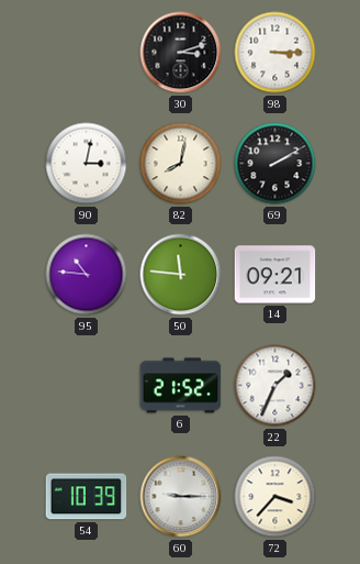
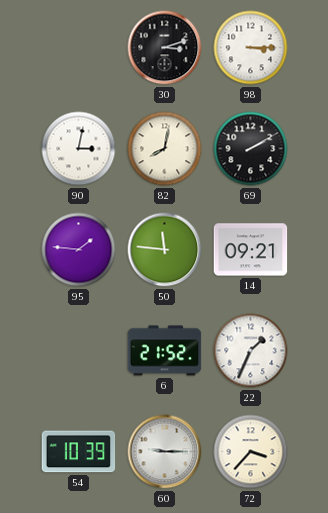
95: 10:46 -> 1:46 (79, 250)
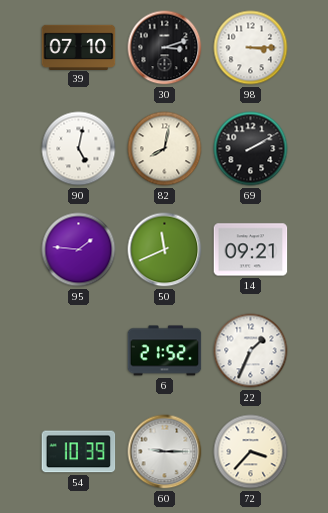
39: none -> 07:10 (79, 47)
90: 3:02 -> 5:02 (79, 149)
50: 11:46 -> 11:41 (165, 250)
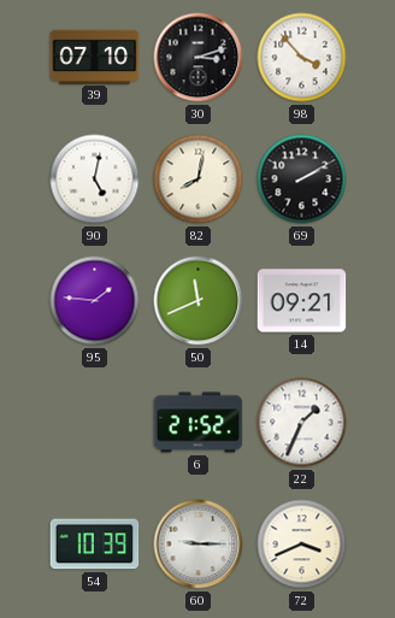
98: 3:15 -> 3:53 (302, 58)
72: 3:37 -> 3:41 (302, 545)
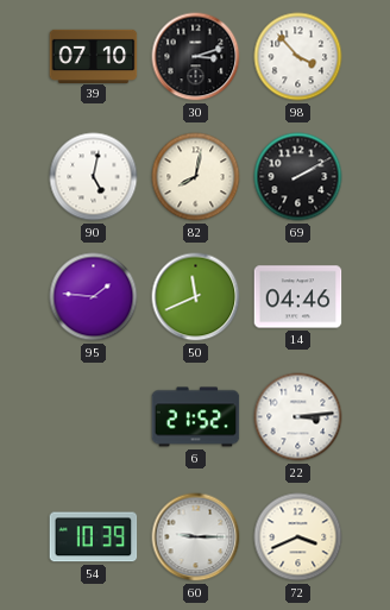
14: 09:21 -> 04:46 (298, 297)
22: 1:34 -> 3:14 (298, 417)
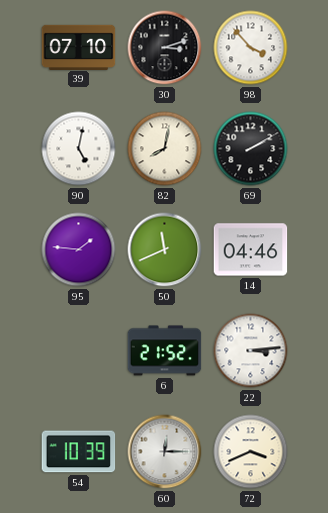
60: 9:15 -> 12:15 (165, 452)
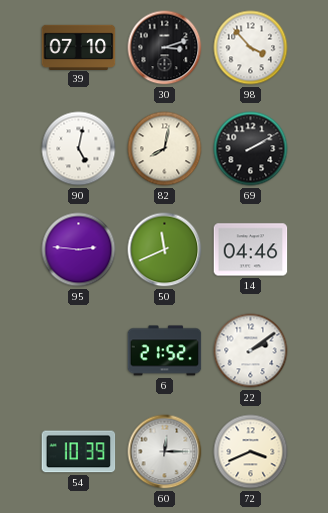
95: 1:46 -> 2:46 (79, 250)
22: 3:14 -> 2:09 (251, 351)
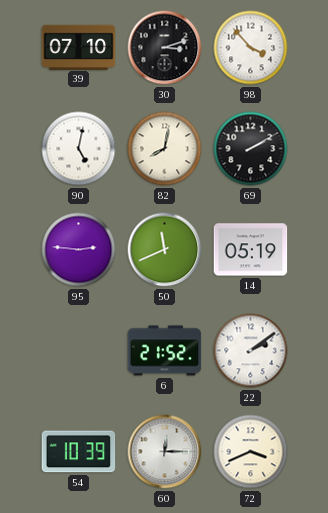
14: 04:46 -> 05:19 (251, 250)
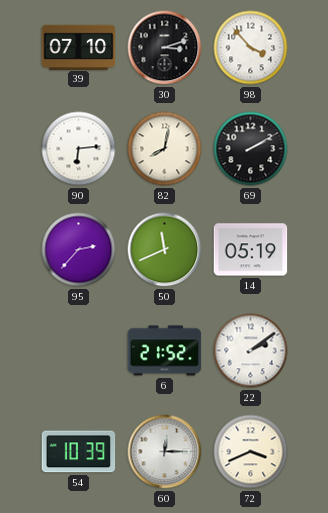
90: 5:02 -> 6:14 (79, 149)
95: 2:46 -> 2:37 (79, 250)
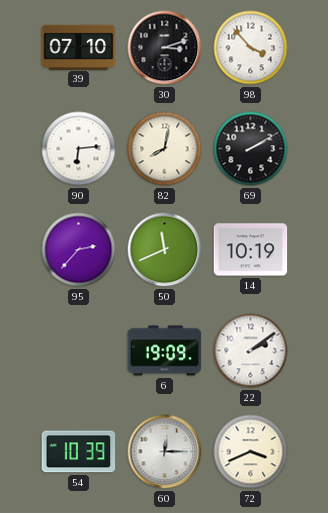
14: 05:19 -> 10:19 (251, 250)
6: 21:52 -> 19:09 (165, 351)
